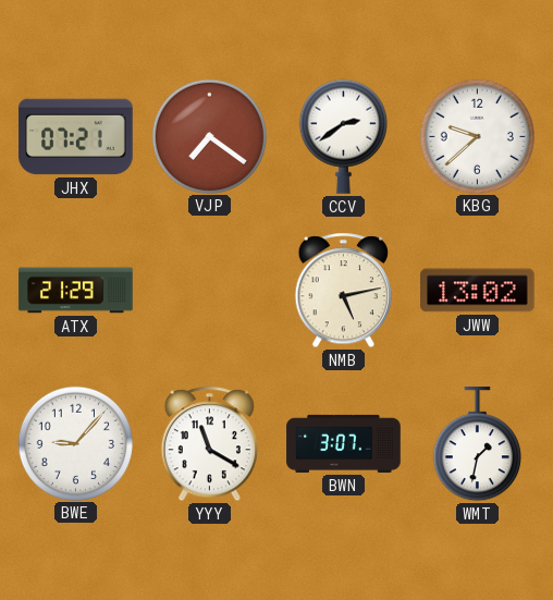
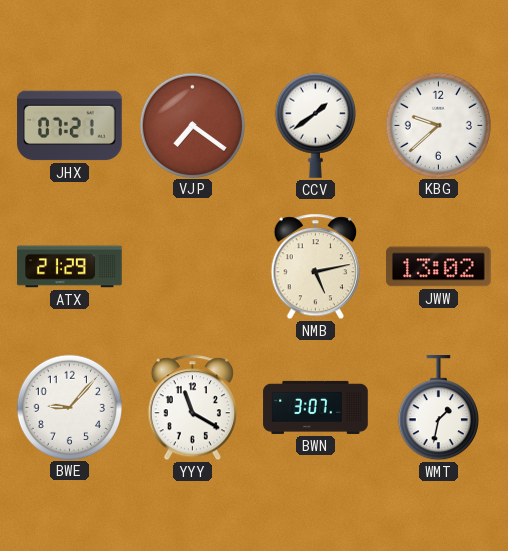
CCV: 2:39 -> 1:39 (315, 125)
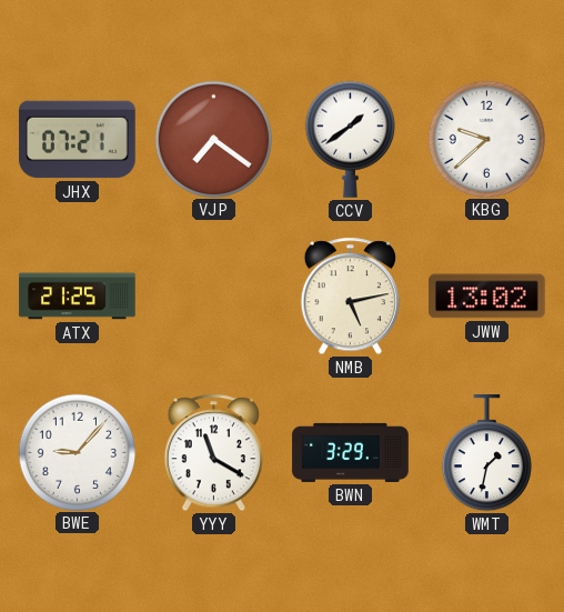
ATX: 21:29 -> 21:25 (78, 297)
BWN: 3:07 -> 3:29 (351, 452)
